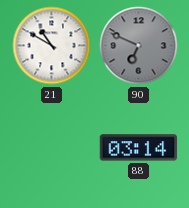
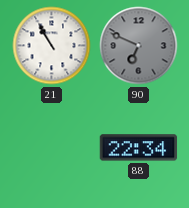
21: 10:50 -> 10:55 (52, 46)
88: 03:14 -> 22:34 (139, 148)
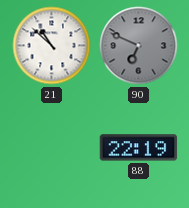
21: 10:55 -> 10:52 (52, 46)
88: 22:34 -> 22:19 (139, 148)
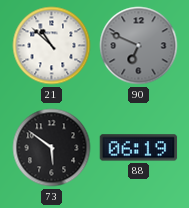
73: none -> 5:51 (52, 148)
88: 22:19 -> 06:19 (139, 148)
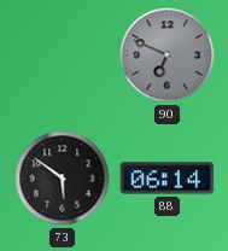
21: 10:52 -> none (52, 46)
88: 06:19 -> 06:14 (168, 179)
